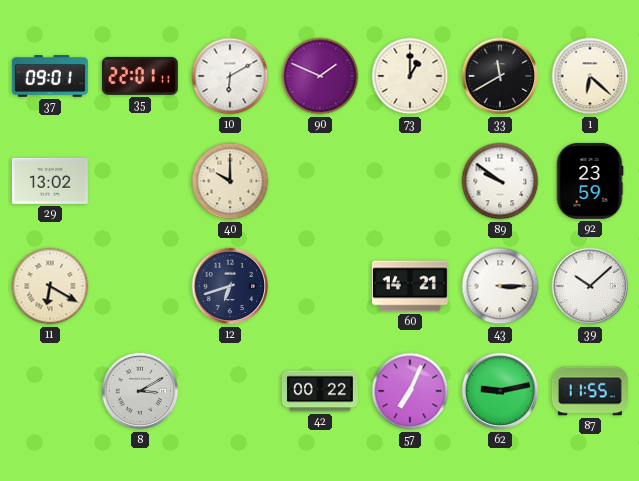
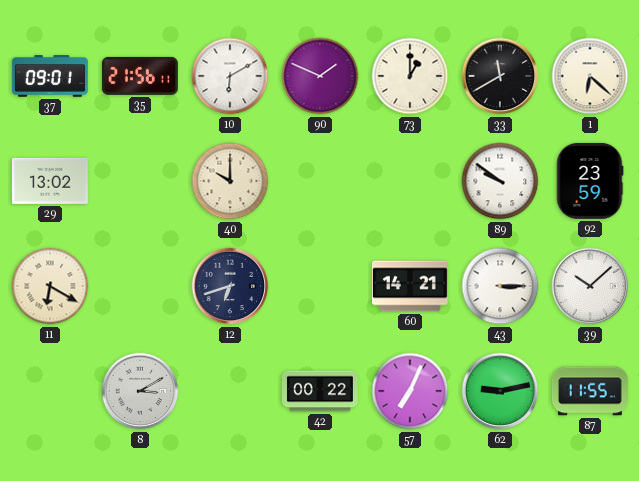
35: 22:01 -> 21:56 (140, 76)
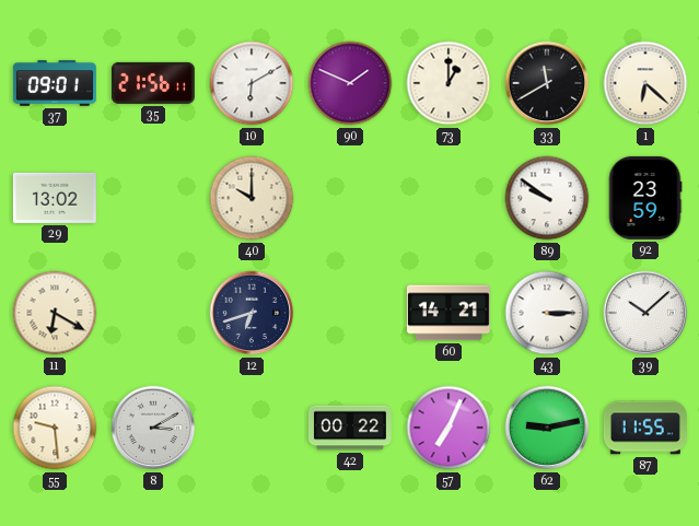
55: none -> 9:29 (55, 428)
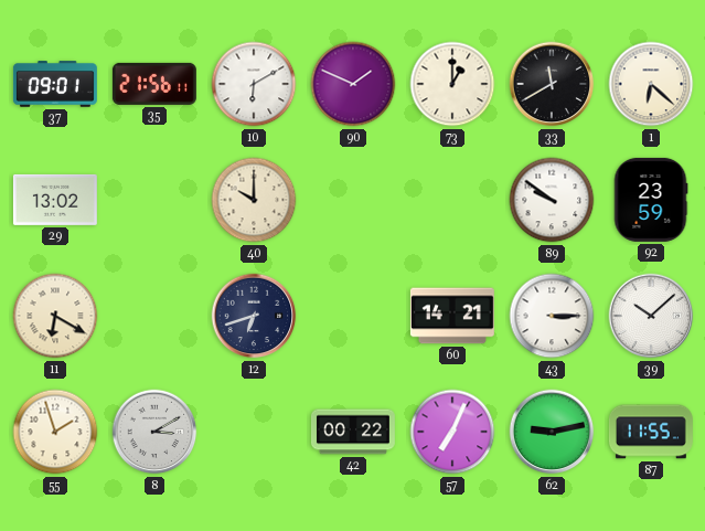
55: 9:29 -> 1:57 (55, 432)
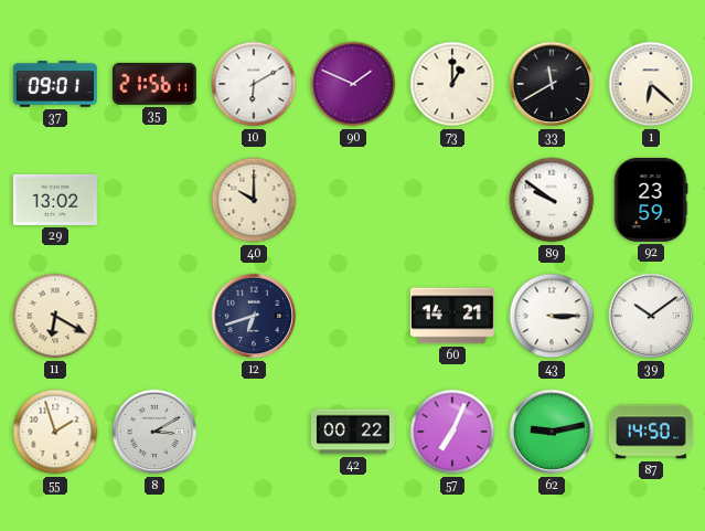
39: 10:08 -> 10:09 (651, 316)
87: 11:55 -> 14:50 (651, 432)
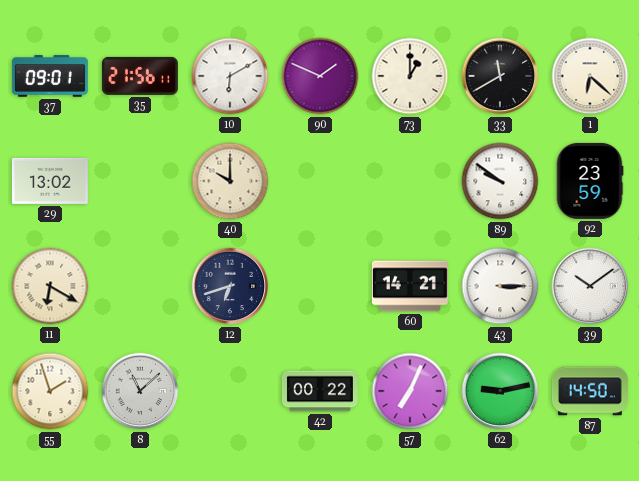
8: 3:10 -> 11:08 (140, 391)
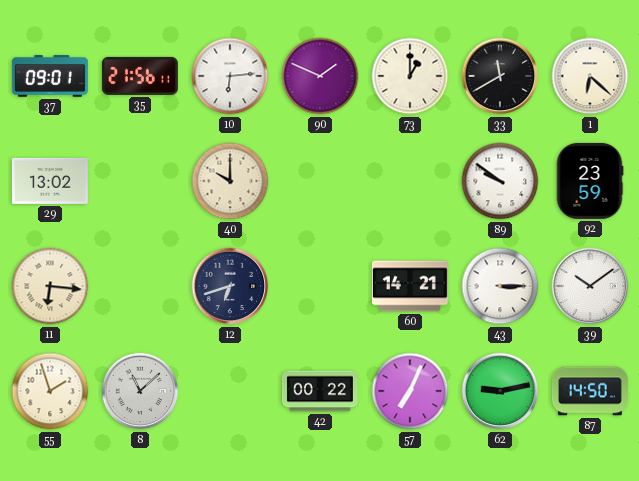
10: 6:10 -> 6:14 (230, 76)
11: 6:20 -> 6:16 (50, 286)
